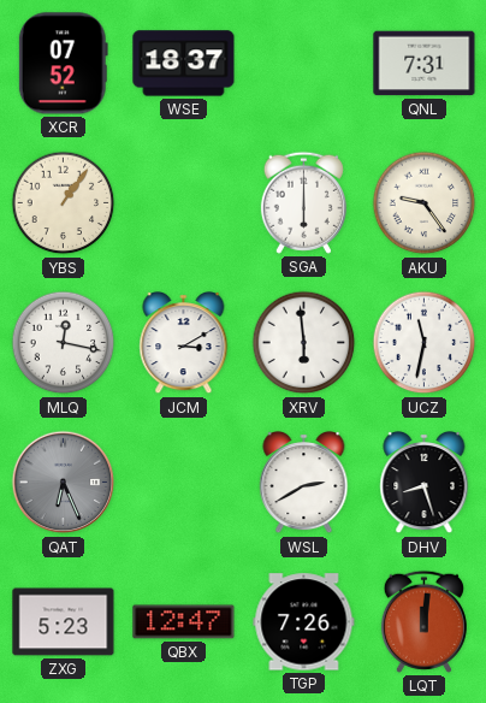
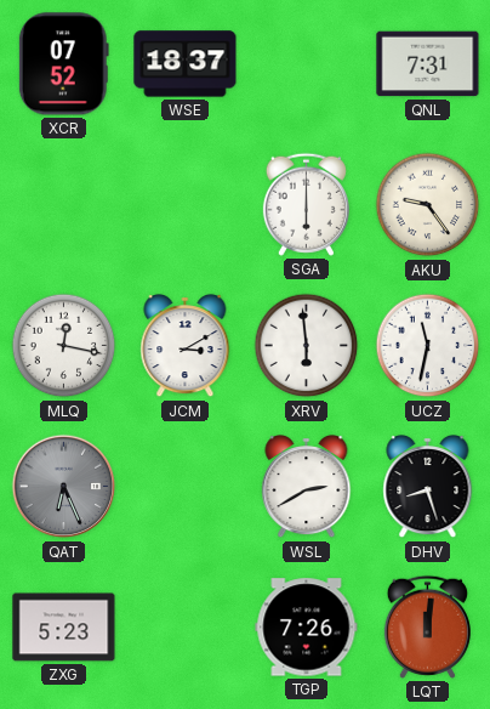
YBS: 1:06 -> none (64, 203)
QBX: 12:47 -> none (184, 622)
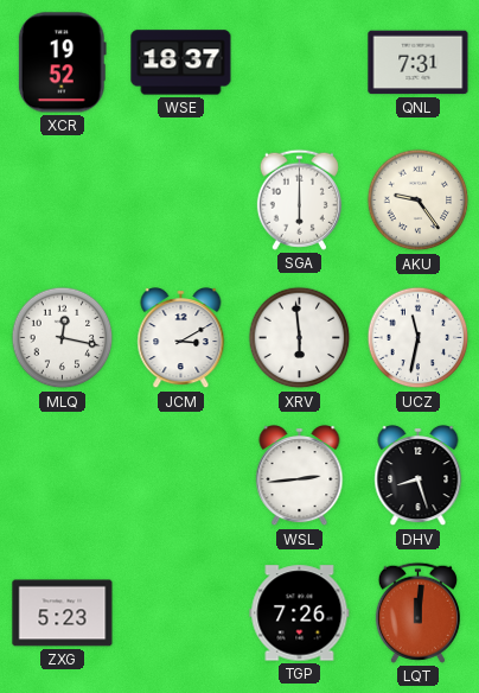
XCR: 07:52 -> 19:52 (62, 63)
QAT: 6:26 -> none (64, 487)
WSL: 2:40 -> 2:44 (300, 477)
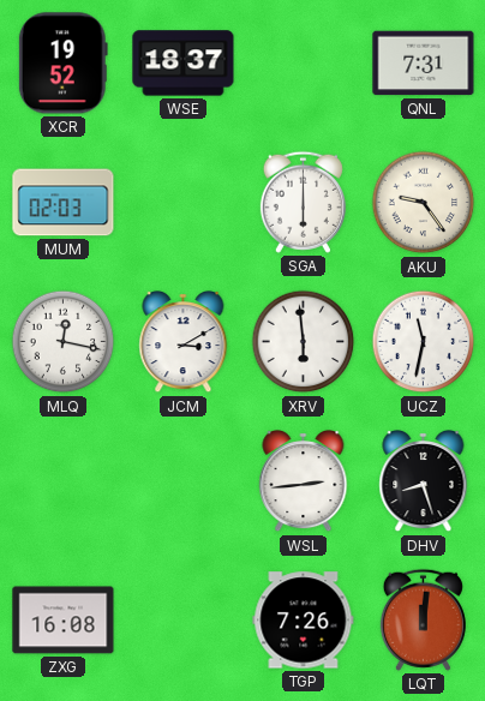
MUM: none -> 02:03 (64, 203)
ZXG: 5:23 -> 16:08 (64, 621)
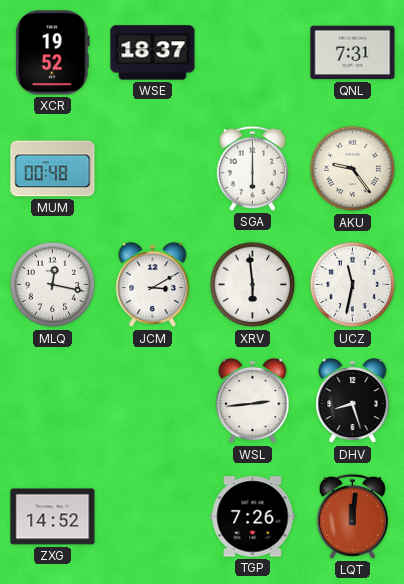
MUM: 02:03 -> 00:48 (53, 169)
ZXG: 16:08 -> 14:52 (53, 517)
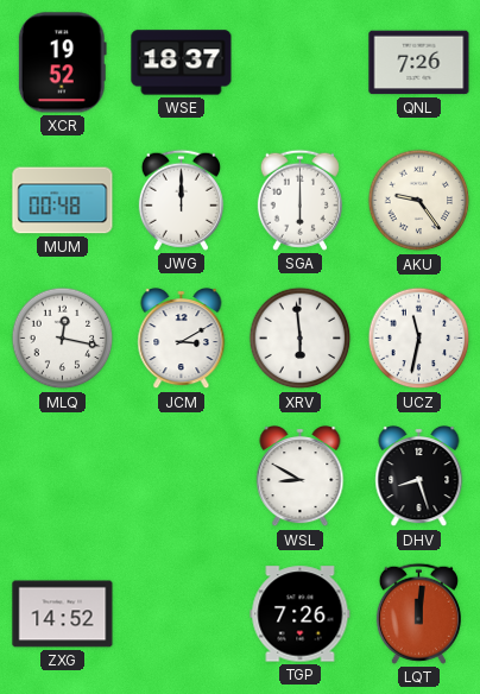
QNL: 7:31 -> 7:26 (419, 63)
JWG: none -> 12:00 (181, 200)
WSL: 2:44 -> 8:50 (301, 478)
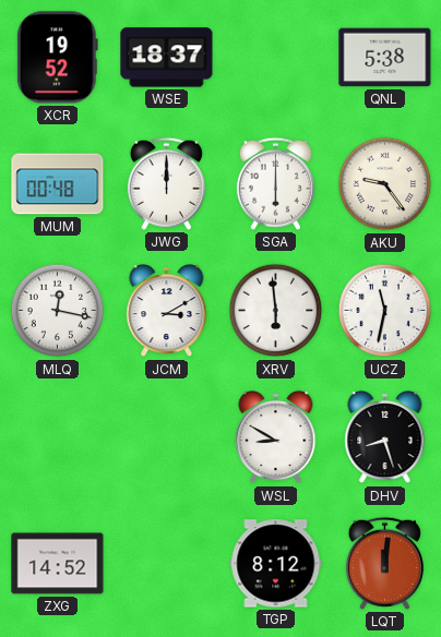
QNL: 7:26 -> 5:38 (385, 58)
TGP: 7:26 -> 8:12 (276, 564)
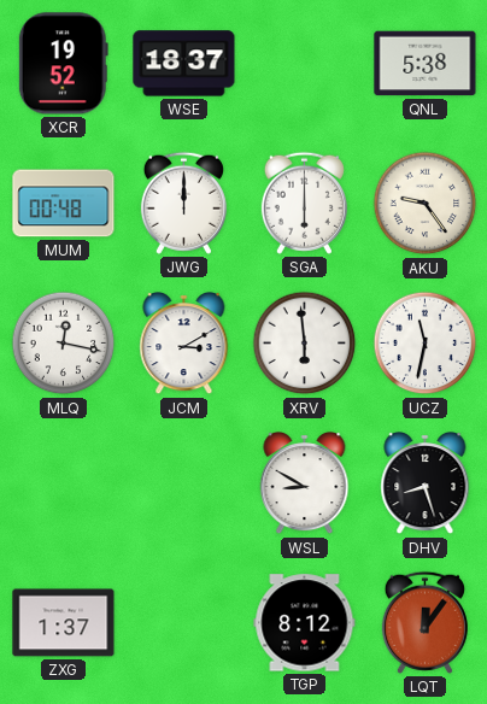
ZXG: 14:52 -> 1:37 (64, 623)
LQT: 12:01 -> 12:06 (424, 622)
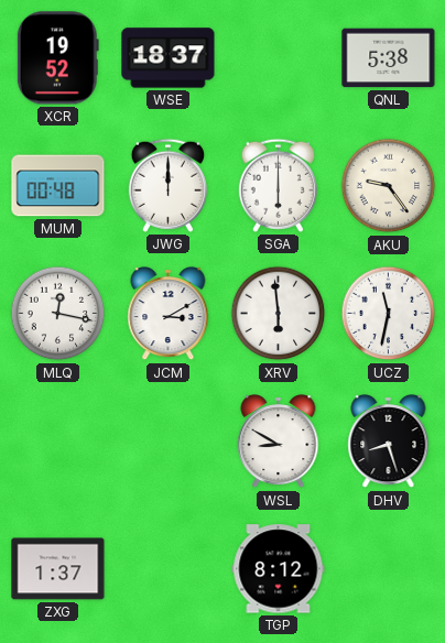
LQT: 12:06 -> none (424, 622)
